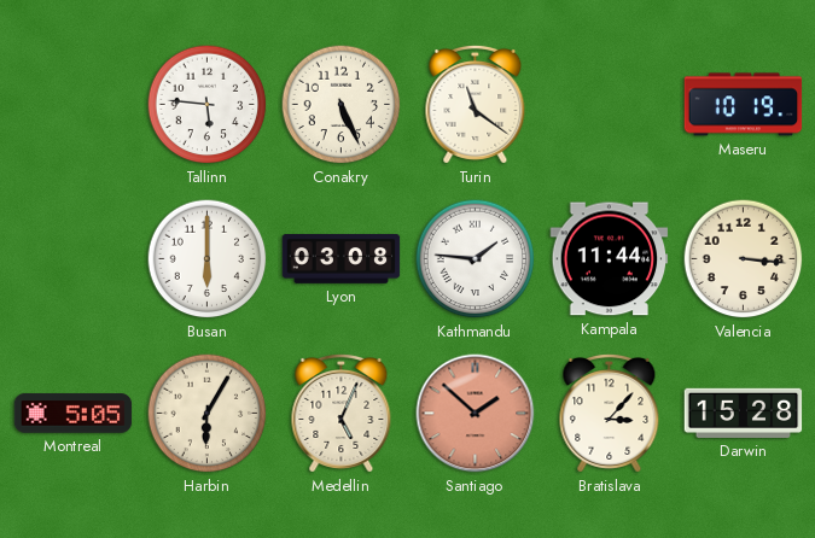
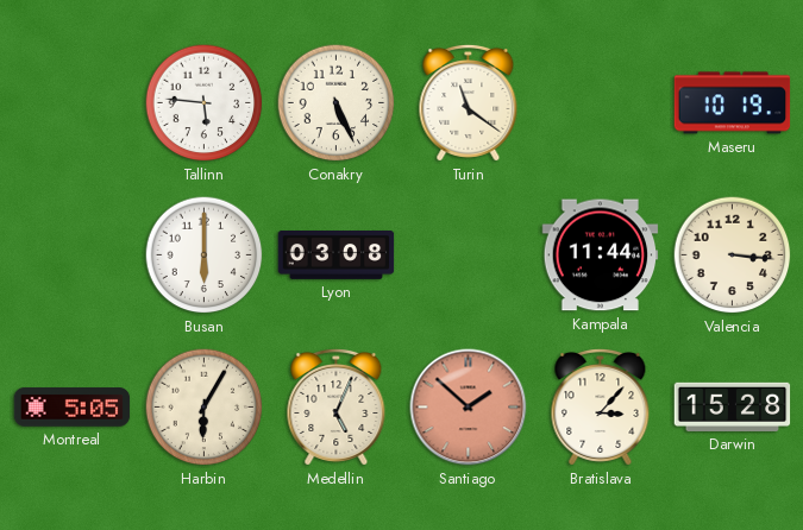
Kathmandu: 1:46 -> none (476, 259)
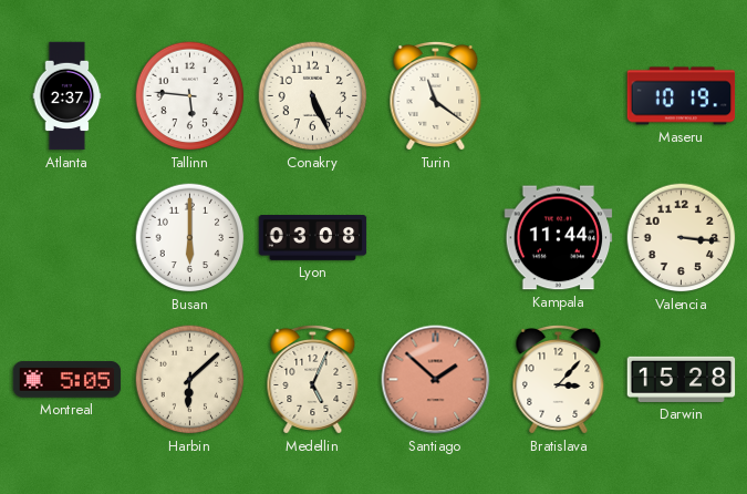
Atlanta: none -> 2:37 (68, 96)
Harbin: 6:05 -> 6:08 (190, 380)
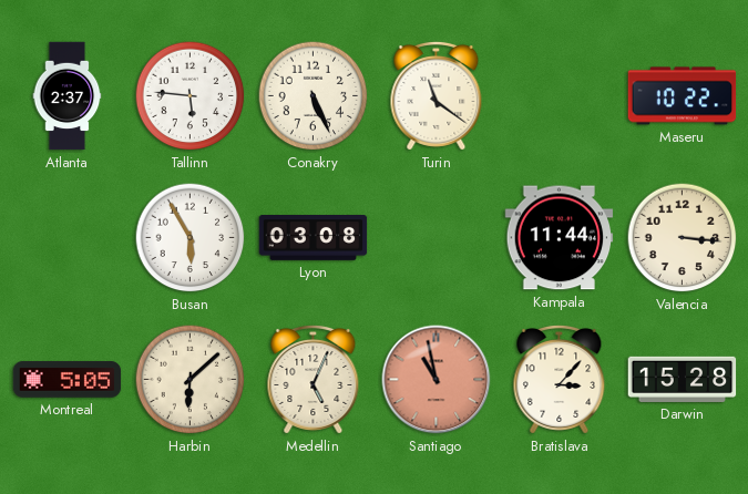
Maseru: 10:19 -> 10:22 (683, 96)
Busan: 6:00 -> 5:55 (191, 238)
Santiago: 1:52 -> 10:58 (437, 380)
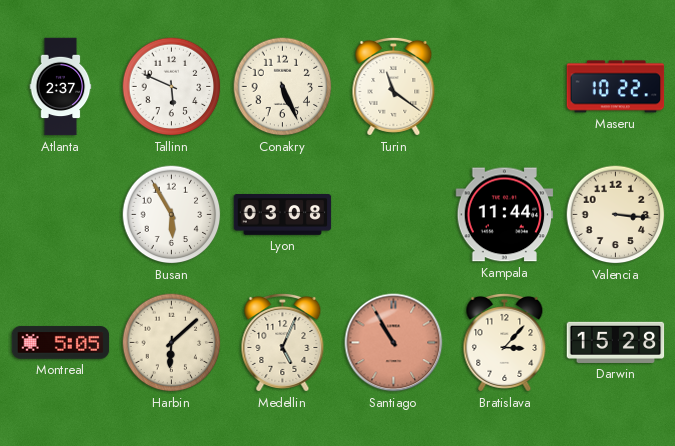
Tallinn: 5:46 -> 5:49 (172, 87)
Santiago: 10:58 -> 10:55 (394, 343)
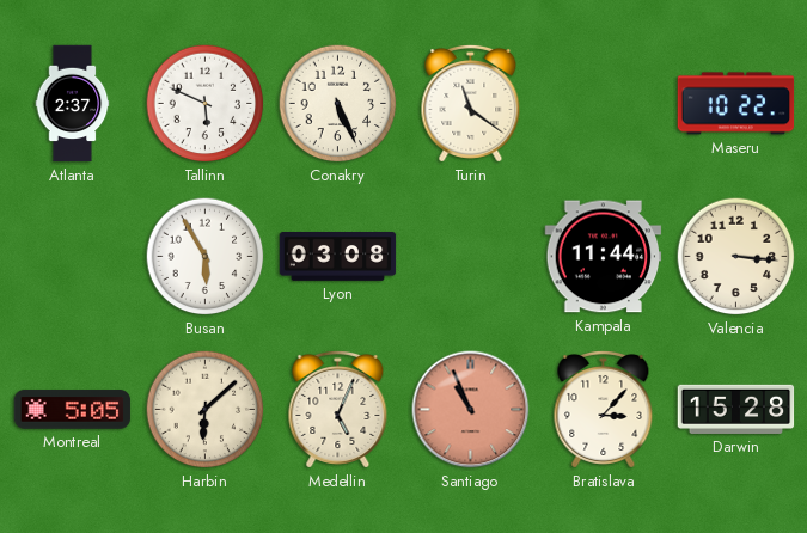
Santiago: 10:55 -> 10:56 (471, 410)
